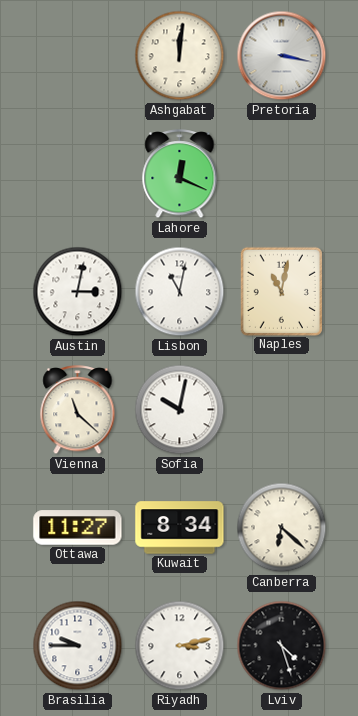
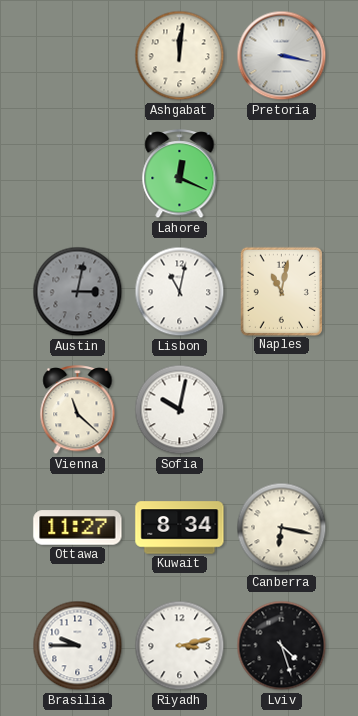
Austin dial: white -> grey (78, 292)
Canberra: 6:22 -> 6:17 (282, 528)
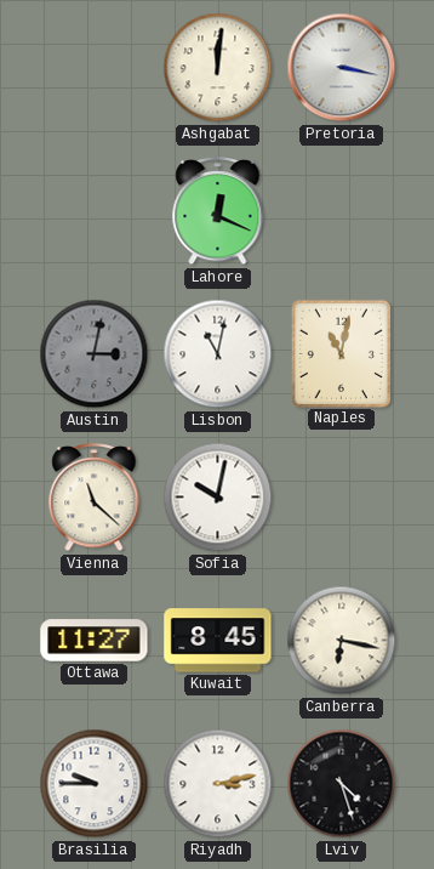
Kuwait: 8:34 -> 8:45 (218, 641)
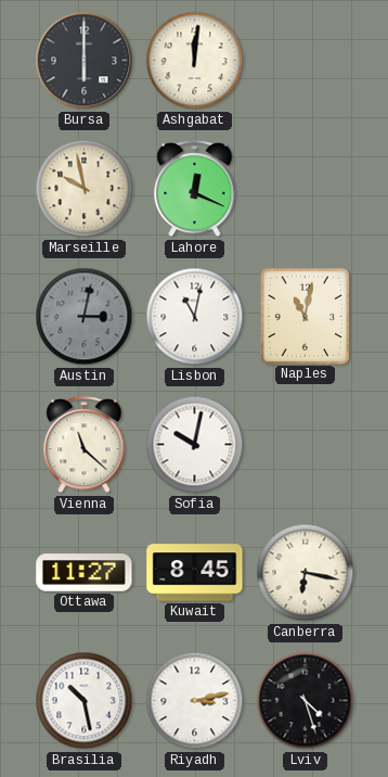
Bursa: none -> 6:00 (85, 61)
Pretoria: 3:17 -> none (342, 68)
Marseille: none -> 9:58 (85, 189)
Brasilia: 9:45 -> 10:28 (85, 701)
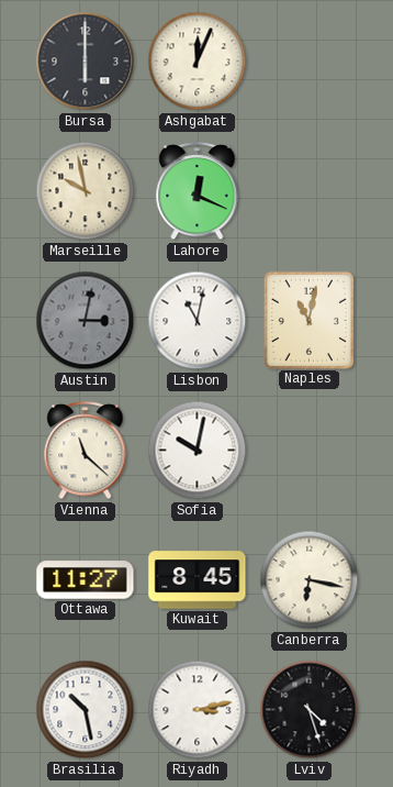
Ashgabat: 12:01 -> 12:04 (198, 62)
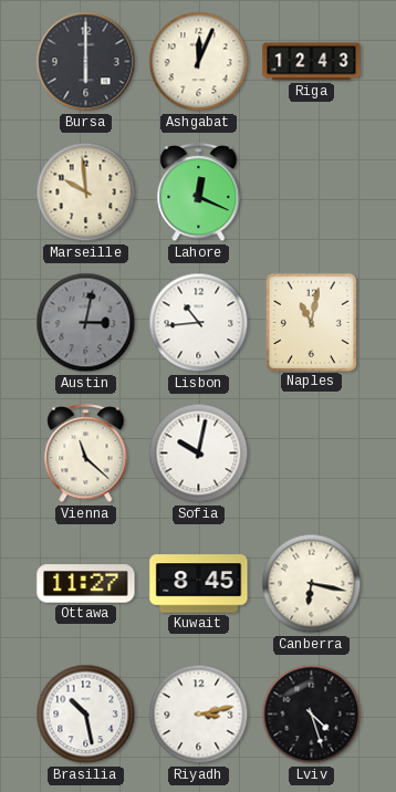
Riga: none -> 12:43 (312, 62)
Marseille: 9:58 -> 9:59 (86, 192)
Lisbon: 11:02 -> 10:44 (199, 323)
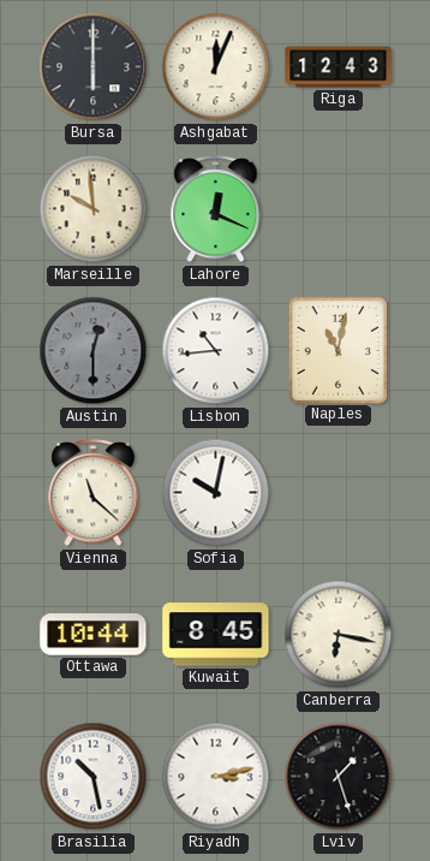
Austin: 3:02 -> 12:30 (94, 351)
Ottawa: 11:27 -> 10:44 (94, 635)
Lviv: 4:27 -> 1:27 (339, 777)
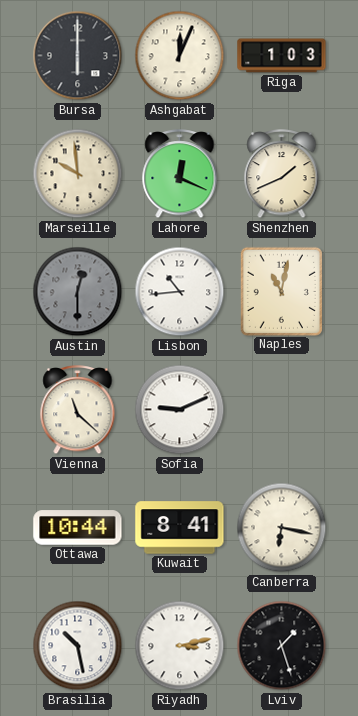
Riga: 12:43 -> 1:03 (282, 56)
Shenzhen: none -> 1:41 (282, 175)
Sofia: 10:02 -> 9:11 (180, 410)
Kuwait: 8:45 -> 8:41 (180, 528)
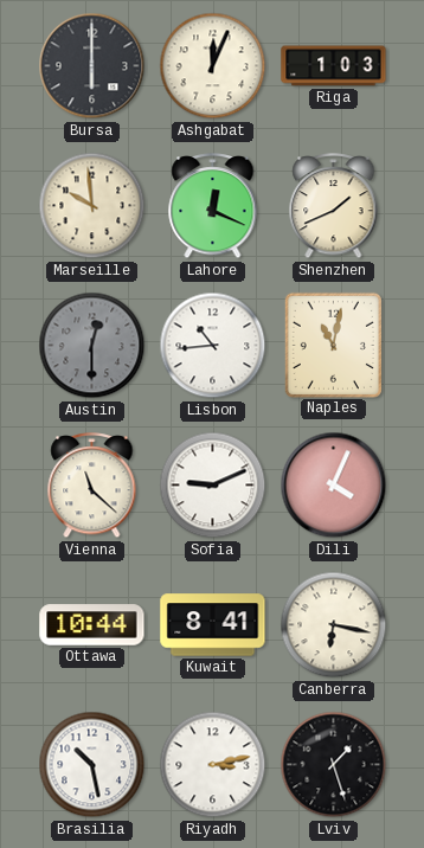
Dili: none -> 4:04 (334, 486)
